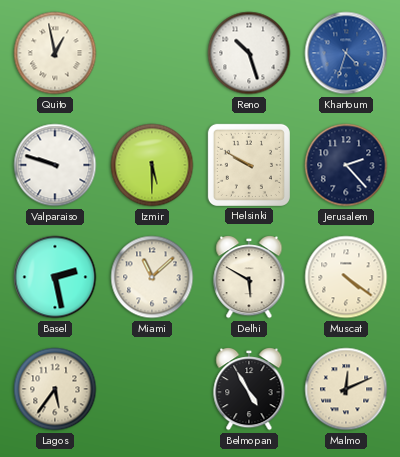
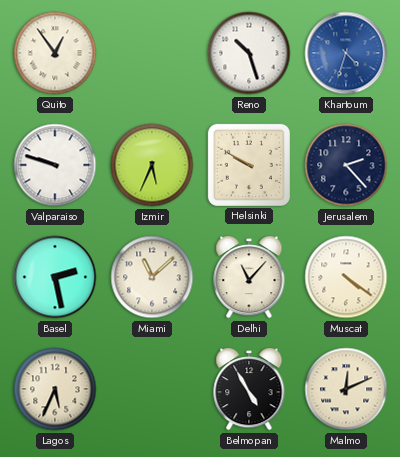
Quito: 12:58 -> 12:54 (55, 53)
Izmir: 5:30 -> 5:34 (152, 165)
Delhi: 5:50 -> 11:07 (249, 277)
Lagos: 5:36 -> 5:34 (55, 389)
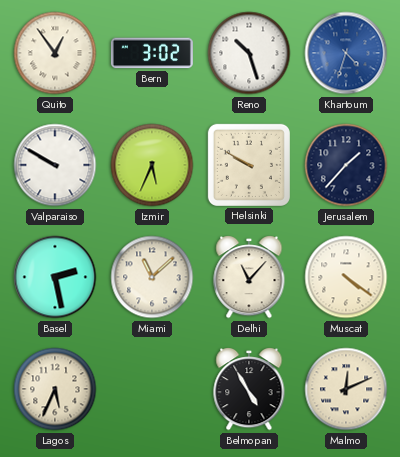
Bern: none -> 3:02 (152, 53)
Valparaiso: 9:48 -> 9:50 (55, 165)
Jerusalem: 2:23 -> 1:37 (346, 165)
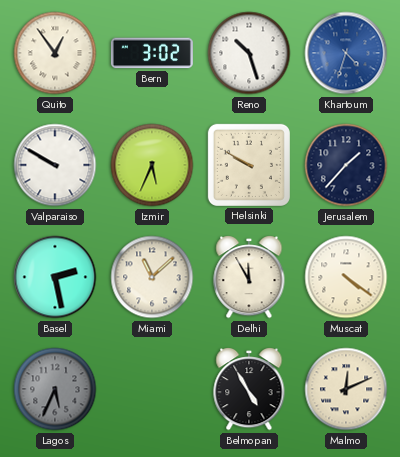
Delhi: 11:07 -> 11:55 (249, 277)
Lagos dial: cream -> grey (55, 389)
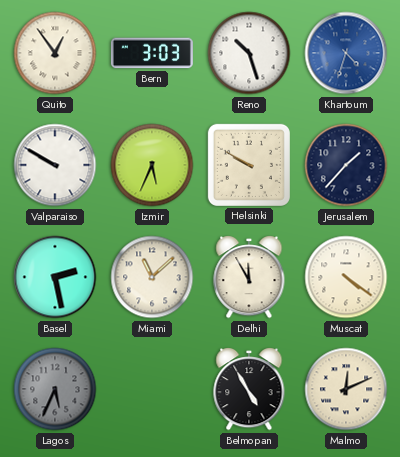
Bern: 3:02 -> 3:03 (152, 53)
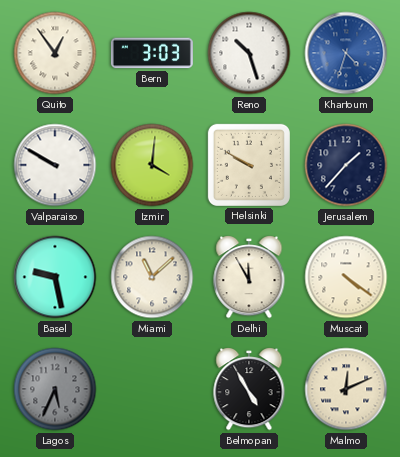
Izmir: 5:34 -> 4:01 (152, 165)
Basel: 2:28 -> 9:28 (55, 277)
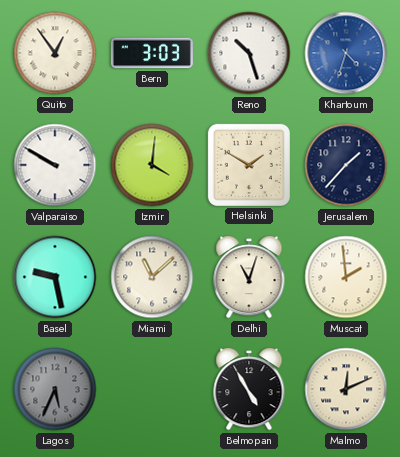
Helsinki: 9:50 -> 1:50 (249, 165)
Delhi: 11:55 -> 11:03 (249, 277)
Muscat: 4:21 -> 1:59 (346, 277)
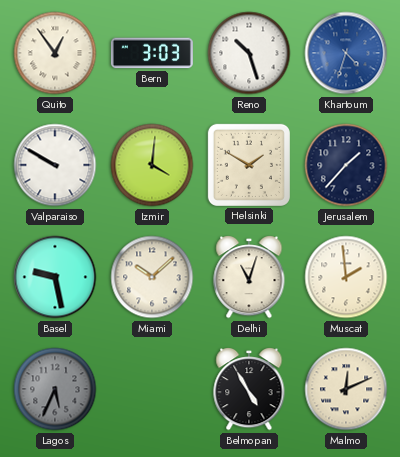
Miami: 11:08 -> 10:08 (152, 277)
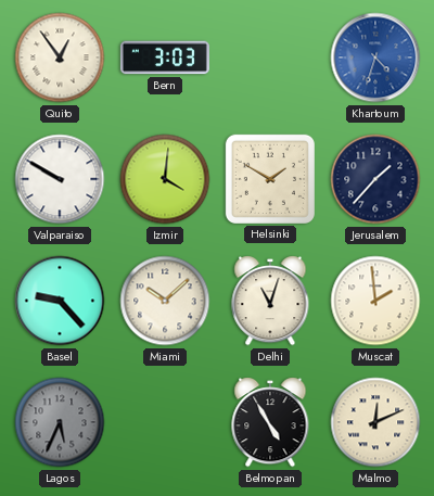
Reno: 10:27 -> none (249, 53)
Basel: 9:28 -> 9:23 (60, 301)
